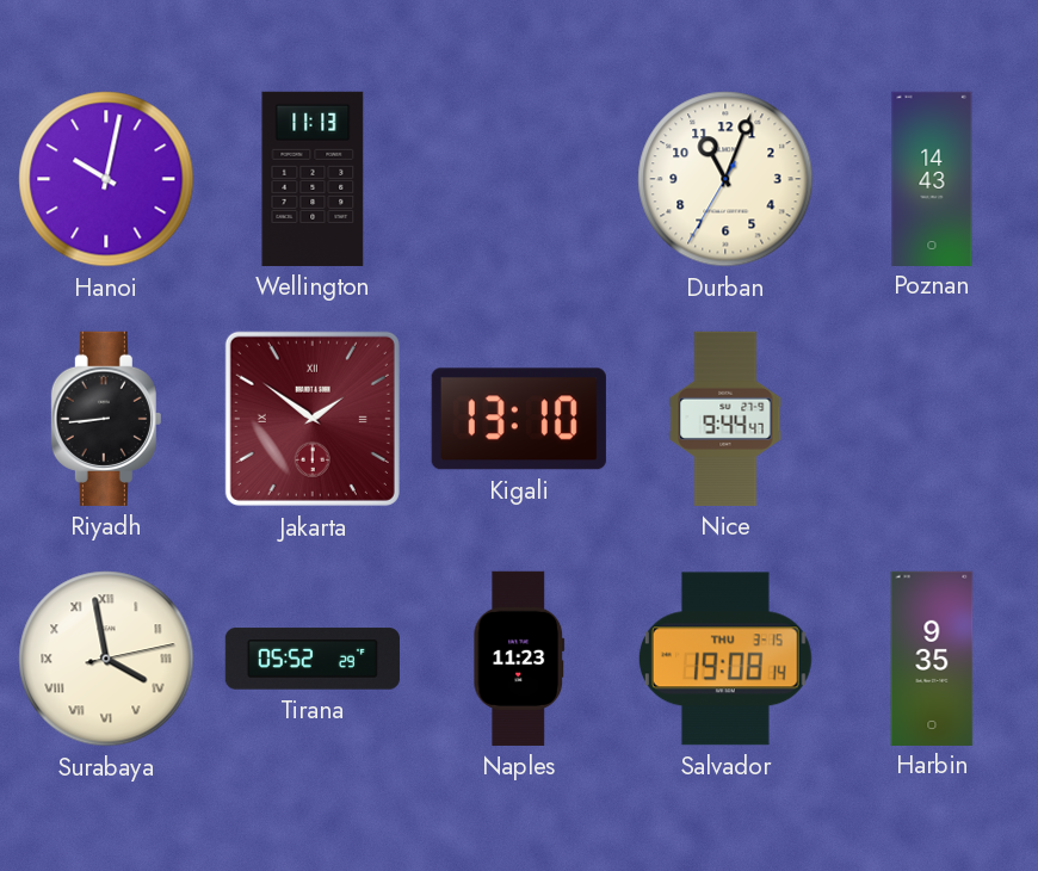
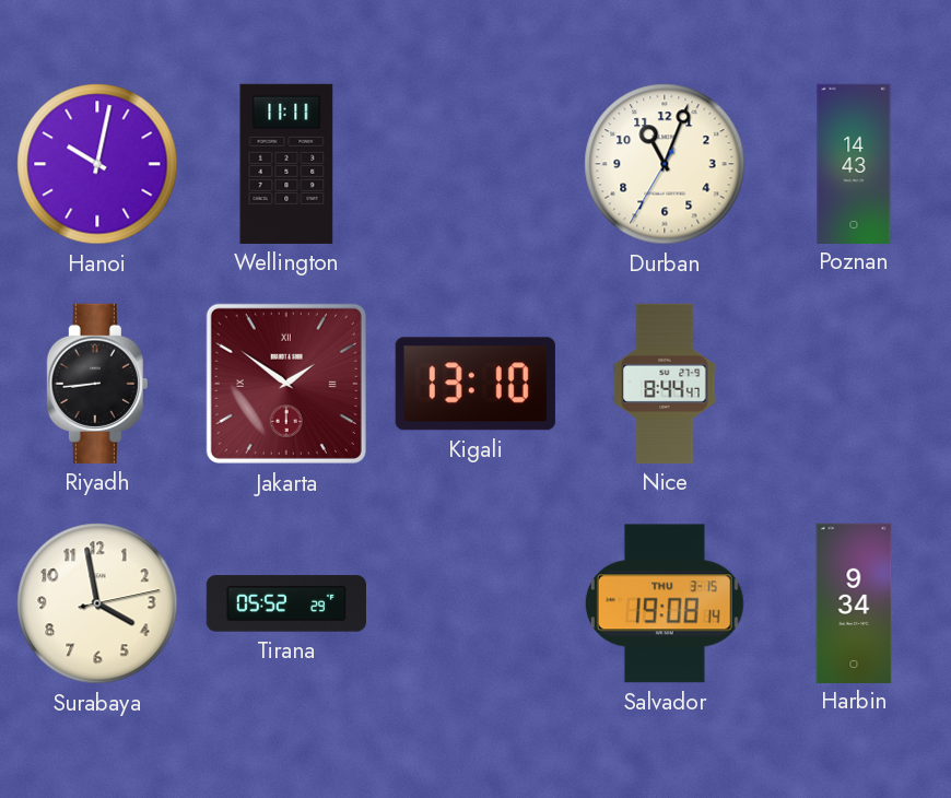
Wellington: 11:13 -> 11:11 (286, 164)
Nice: 9:44 -> 8:44 (665, 384)
Surabaya numerals: Roman -> Arabic (97, 603)
Naples: 11:23 -> none (519, 659)
Harbin: 9:35 -> 9:34 (854, 602)
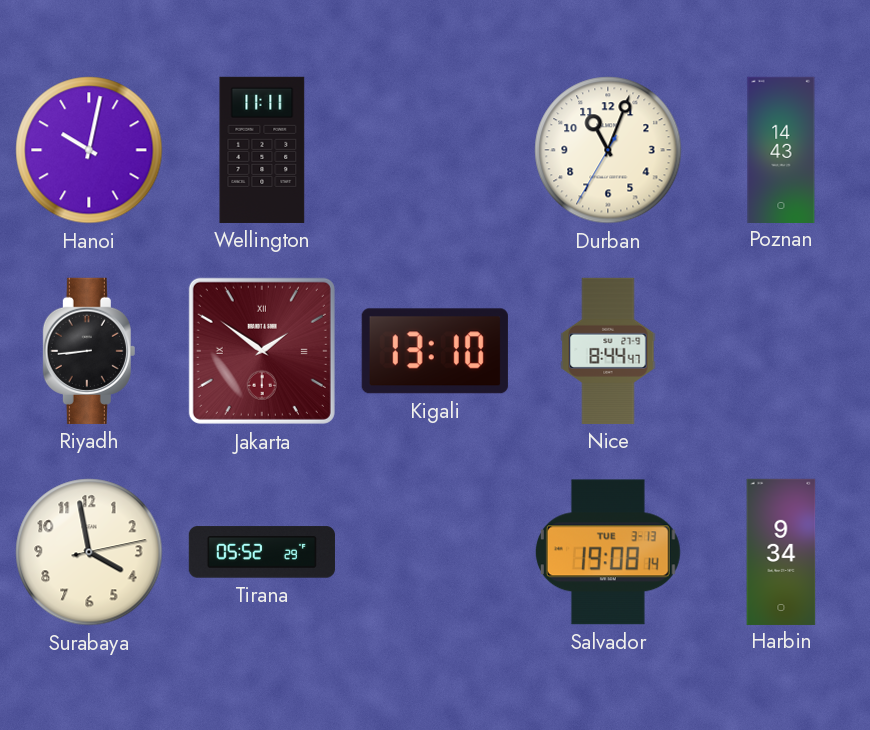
Salvador date: THU 3-15 -> TUE 3-13 (608, 552)
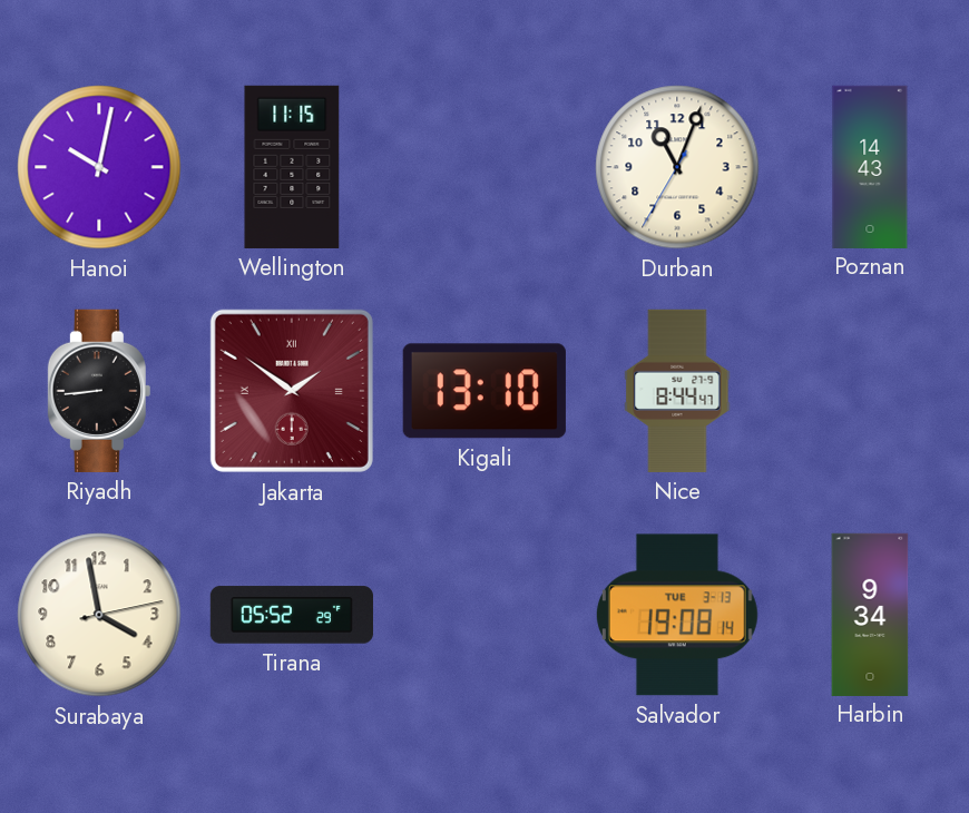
Wellington: 11:11 -> 11:15 (292, 167)
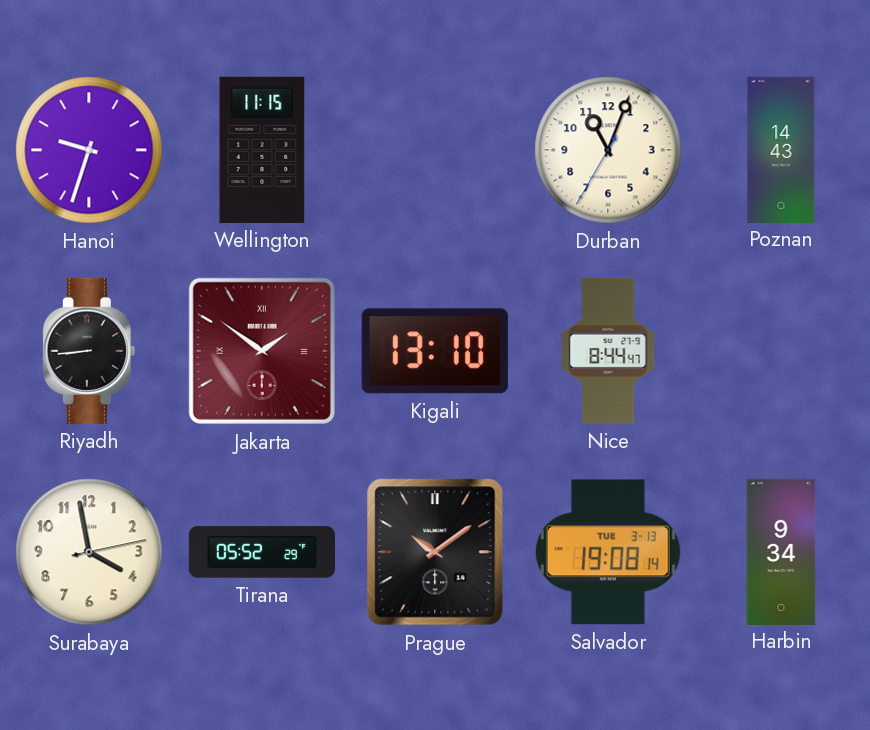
Hanoi: 10:02 -> 9:33 (89, 150)
Prague: none -> 10:09 (435, 552)
